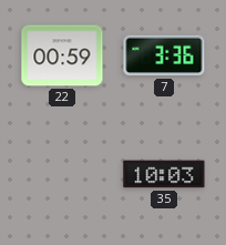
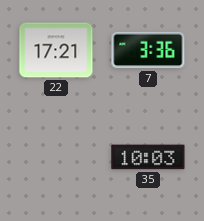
22: 00:59 -> 17:21 (56, 50)
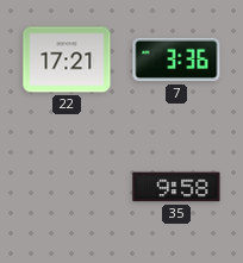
35: 10:03 -> 9:58 (176, 187)
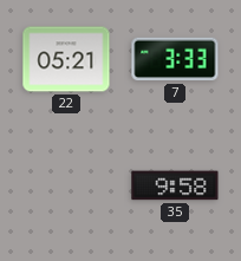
22: 17:21 -> 05:21 (66, 59)
7: 3:36 -> 3:33 (175, 59)
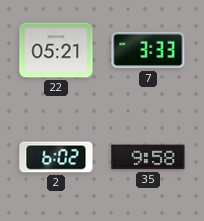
2: none -> 6:02 (56, 157)
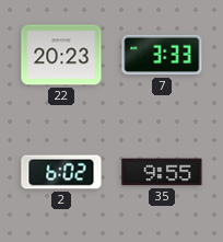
22: 05:21 -> 20:23 (61, 55)
35: 9:58 -> 9:55 (162, 172)
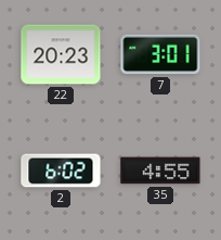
7: 3:33 -> 3:01 (160, 54)
35: 9:55 -> 4:55 (160, 170)
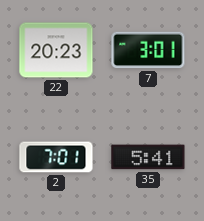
2: 6:02 -> 7:01 (56, 157)
35: 4:55 -> 5:41 (148, 157)
